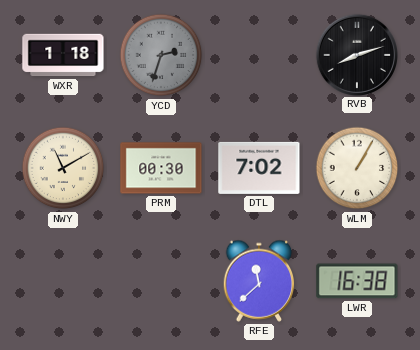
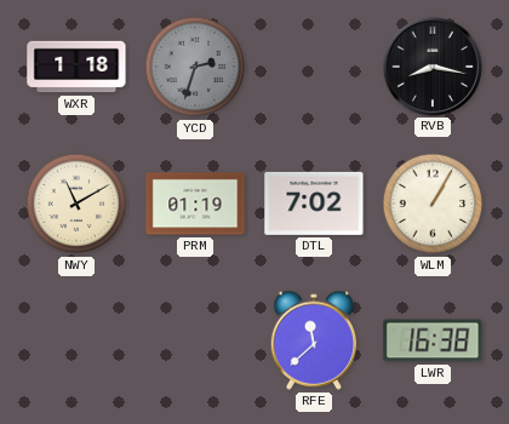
RVB: 8:12 -> 8:17 (431, 65)
PRM: 00:30 -> 01:19 (195, 204)
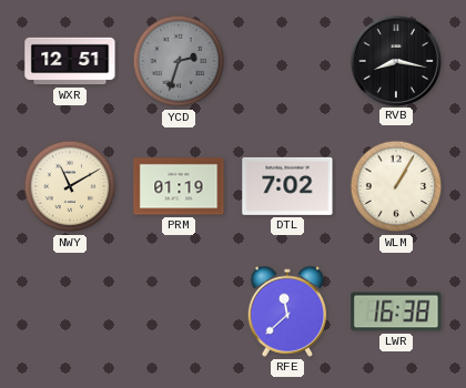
WXR: 1:18 -> 12:51 (70, 61)
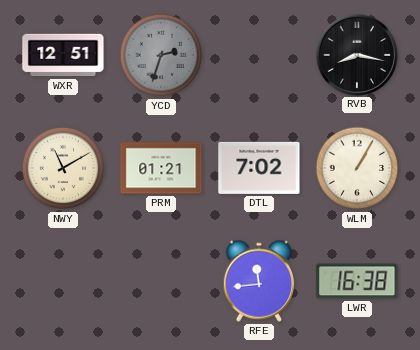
PRM: 01:19 -> 01:21 (161, 168)
RFE: 11:38 -> 11:44 (259, 281)
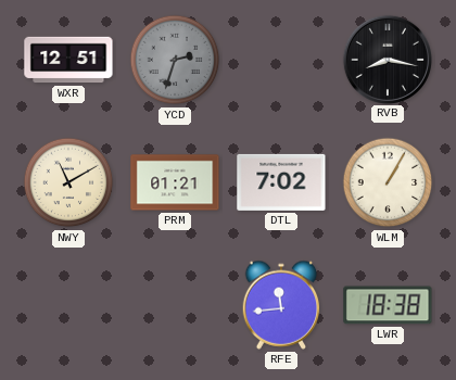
LWR: 16:38 -> 18:38 (388, 305)
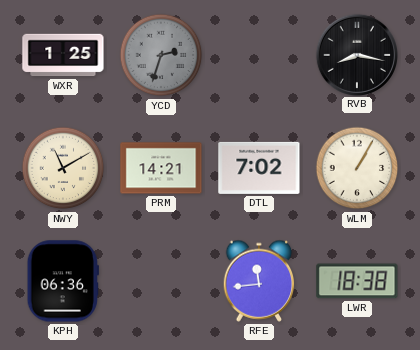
WXR: 12:51 -> 1:25 (63, 55)
PRM: 01:21 -> 14:21 (161, 168)
KPH: none -> 06:36 (63, 281)
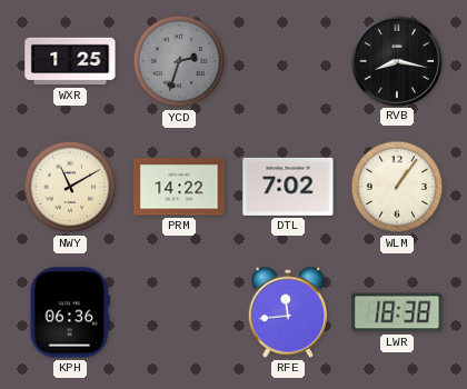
PRM: 14:21 -> 14:22 (179, 187)
WLM: 1:05 -> 1:06 (397, 187)
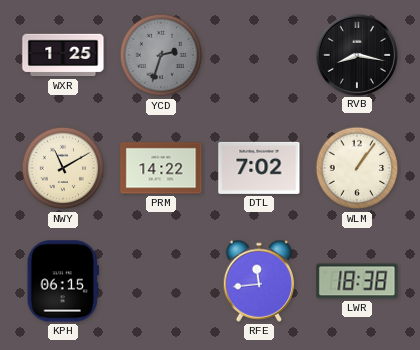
KPH: 06:36 -> 06:15 (63, 281)
